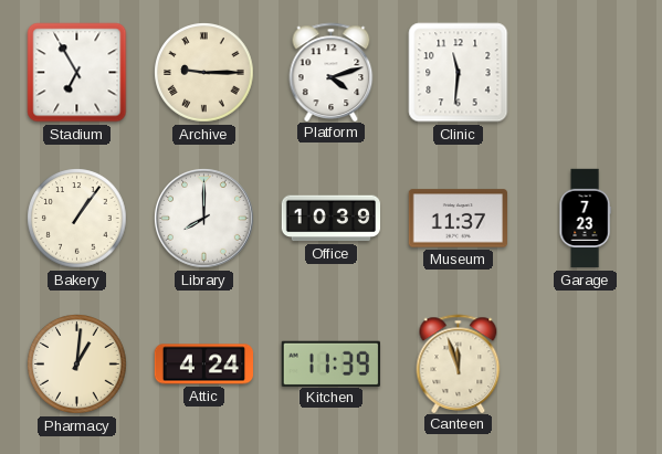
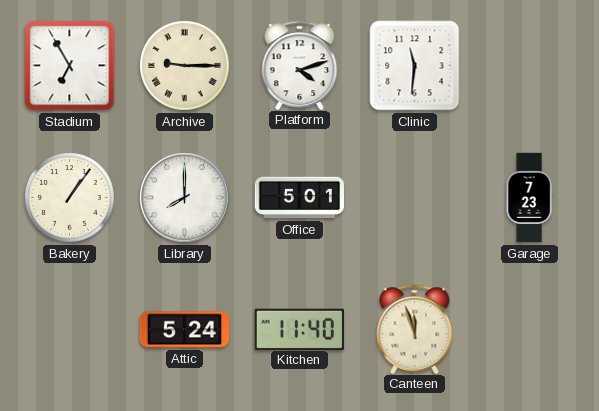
Office: 10:39 -> 5:01 (299, 198)
Museum: 11:37 -> none (458, 219)
Pharmacy: 1:01 -> none (77, 365)
Attic: 4:24 -> 5:24 (185, 330)
Kitchen: 11:39 -> 11:40 (299, 329)
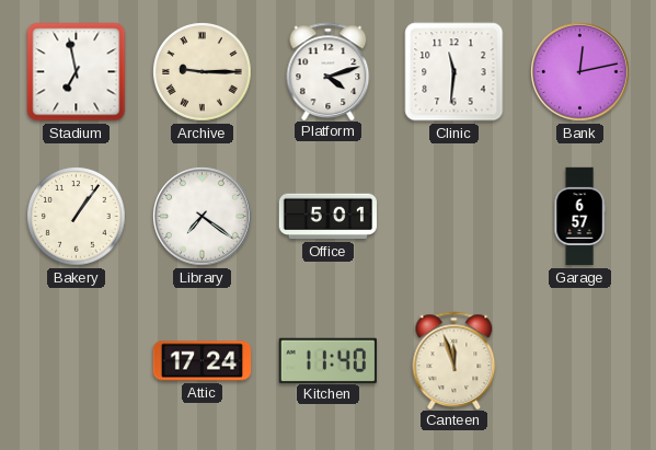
Stadium: 6:55 -> 6:58 (77, 72)
Bank: none -> 12:13 (580, 72)
Library: 8:00 -> 7:21 (203, 217)
Garage: 7:23 -> 6:57 (579, 217)
Attic: 5:24 -> 17:24 (203, 361)
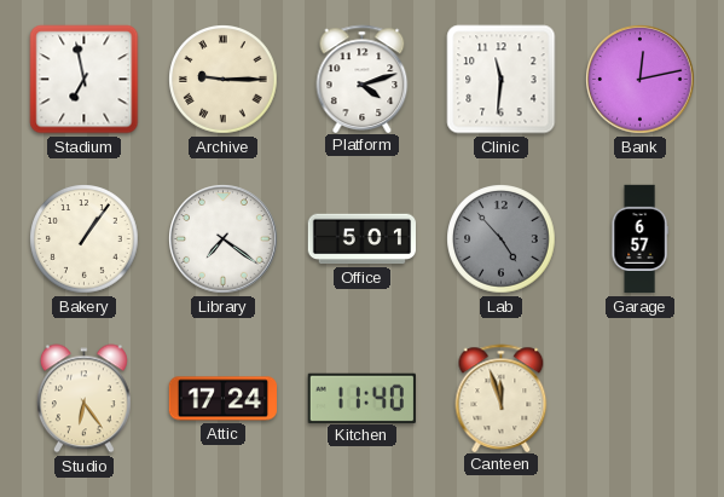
Lab: none -> 4:53 (502, 239)
Studio: none -> 6:24 (83, 399)
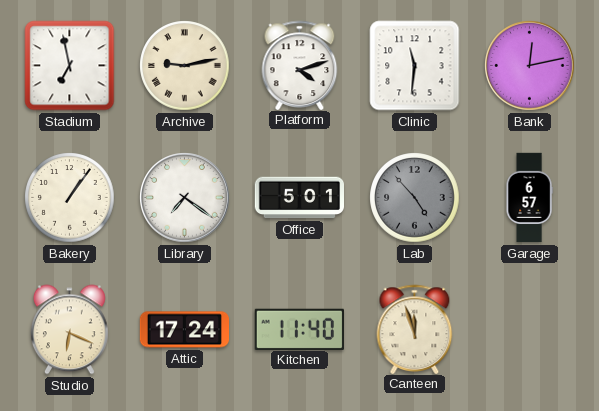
Archive: 9:15 -> 9:13 (185, 66)
Studio: 6:24 -> 6:19 (69, 330)
